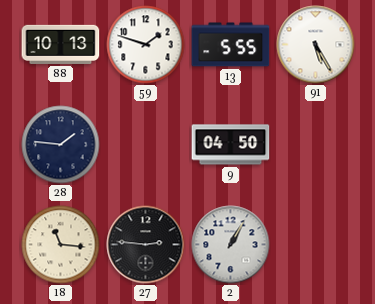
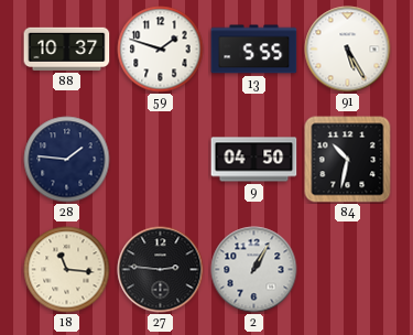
88: 10:13 -> 10:37 (67, 48)
84: none -> 10:32 (348, 160)
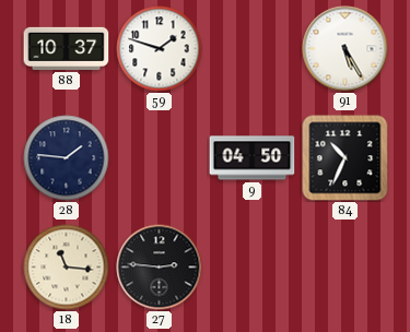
13: 5:55 -> none (254, 50)
84: 10:32 -> 10:34 (345, 158)
2: 1:05 -> none (254, 270)
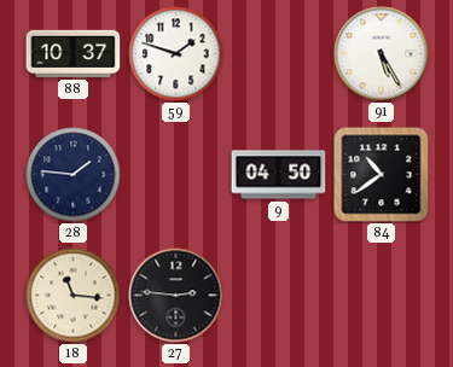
84: 10:34 -> 10:39 (382, 175)
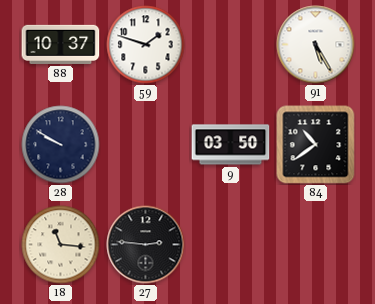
28: 1:46 -> 9:50 (61, 145)
9: 04:50 -> 03:50 (231, 145)
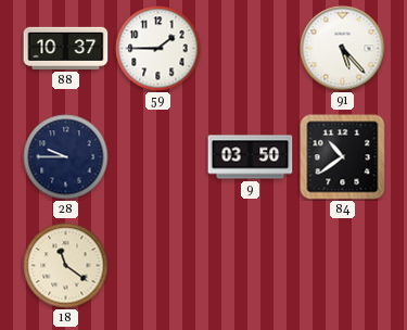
59: 1:48 -> 1:45 (158, 49)
91: 5:25 -> 5:23 (343, 49)
28: 9:50 -> 9:45 (66, 157)
18: 11:16 -> 11:21 (66, 266)
27: 2:46 -> none (146, 245)
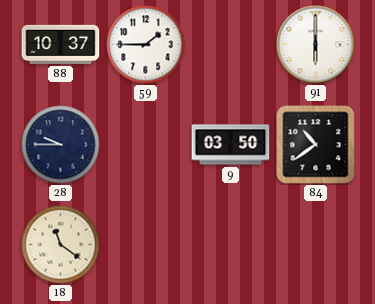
91: 5:23 -> 6:00 (316, 45)
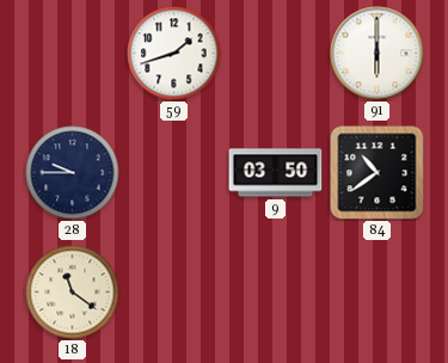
88: 10:37 -> none (61, 44)
59: 1:45 -> 1:42 (174, 54)
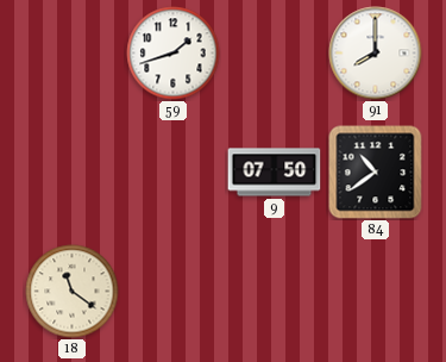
91: 6:00 -> 8:00 (376, 54)
28: 9:45 -> none (73, 173)
9: 03:50 -> 07:50 (275, 173)
